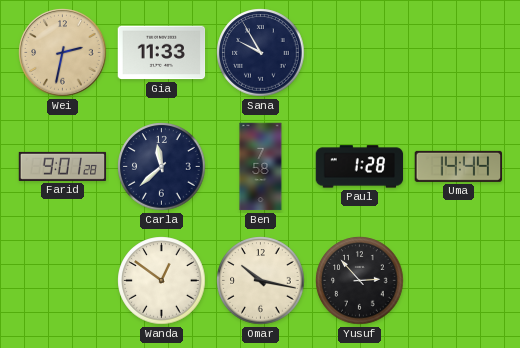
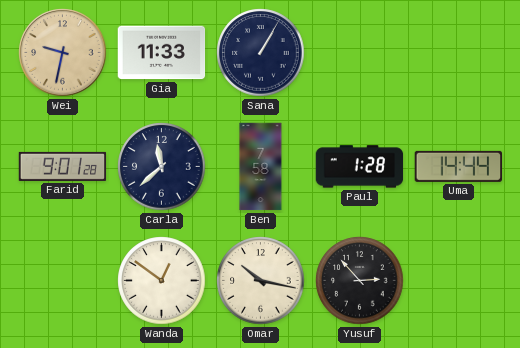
Wei: 2:32 -> 9:32 (63, 53)
Sana: 9:55 -> 1:05 (261, 53)
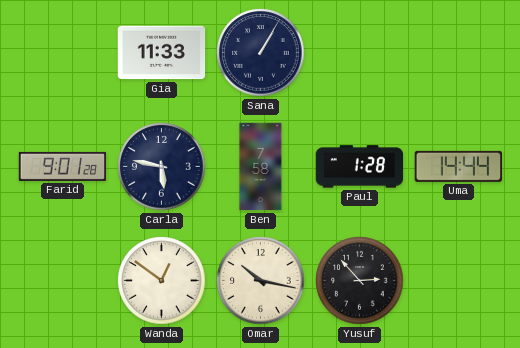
Wei: 9:32 -> none (63, 53)
Carla: 11:38 -> 5:47 (162, 167)
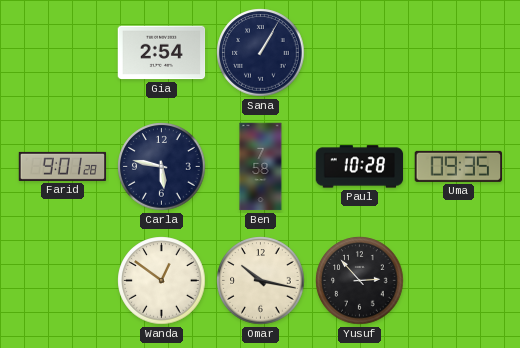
Gia: 11:33 -> 2:54 (162, 53)
Paul: 1:28 -> 10:28 (360, 167)
Uma: 14:44 -> 09:35 (458, 166)
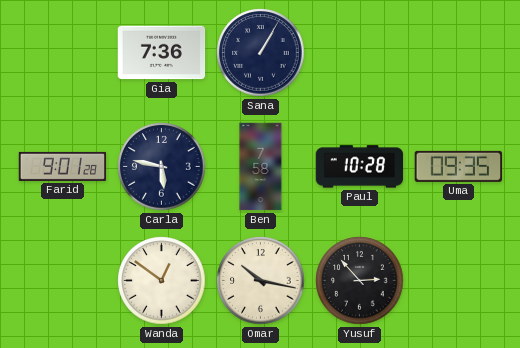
Gia: 2:54 -> 7:36 (162, 53)
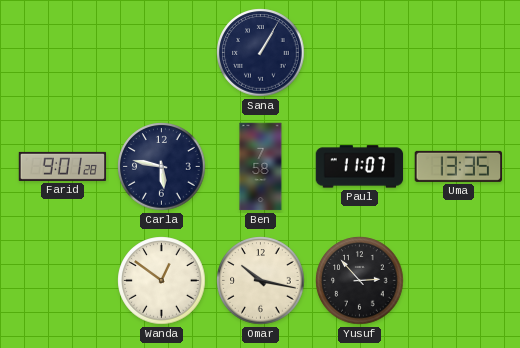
Gia: 7:36 -> none (162, 53)
Paul: 10:28 -> 11:07 (360, 167)
Uma: 09:35 -> 13:35 (458, 166)
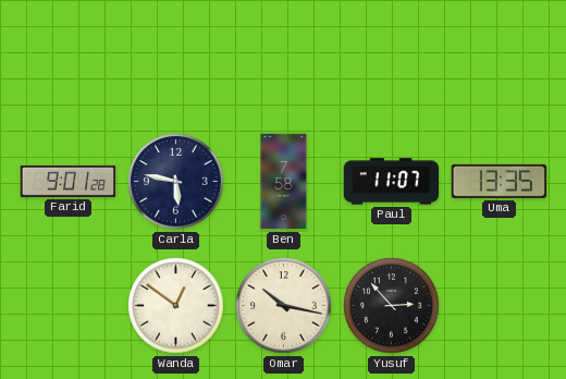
Sana: 1:05 -> none (261, 53)
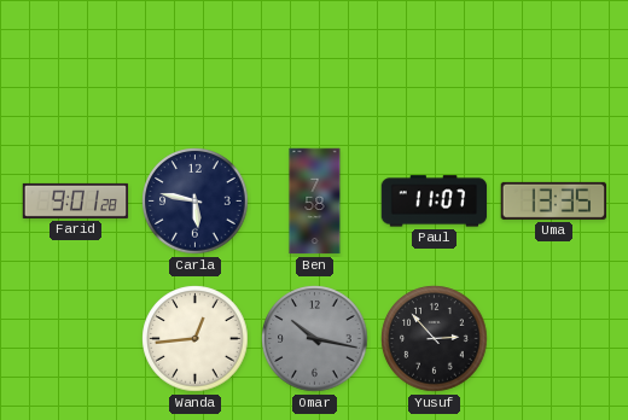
Wanda: 12:51 -> 12:44 (196, 339)
Omar dial: cream -> grey (315, 339)
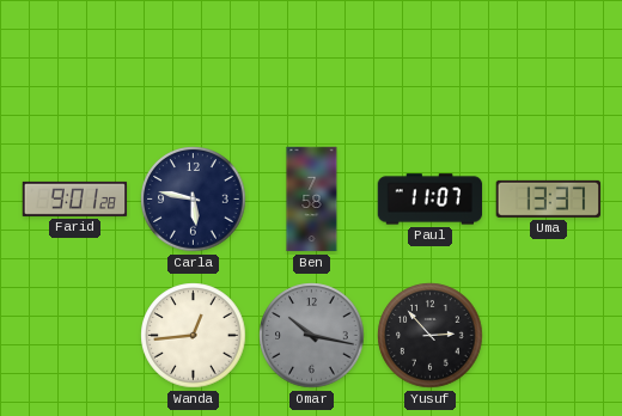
Uma: 13:35 -> 13:37 (548, 198)
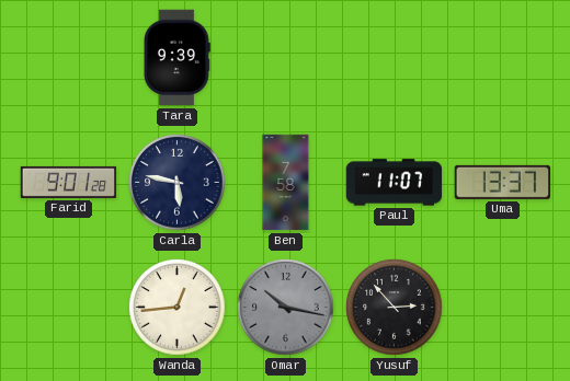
Tara: none -> 9:39 (178, 58)
